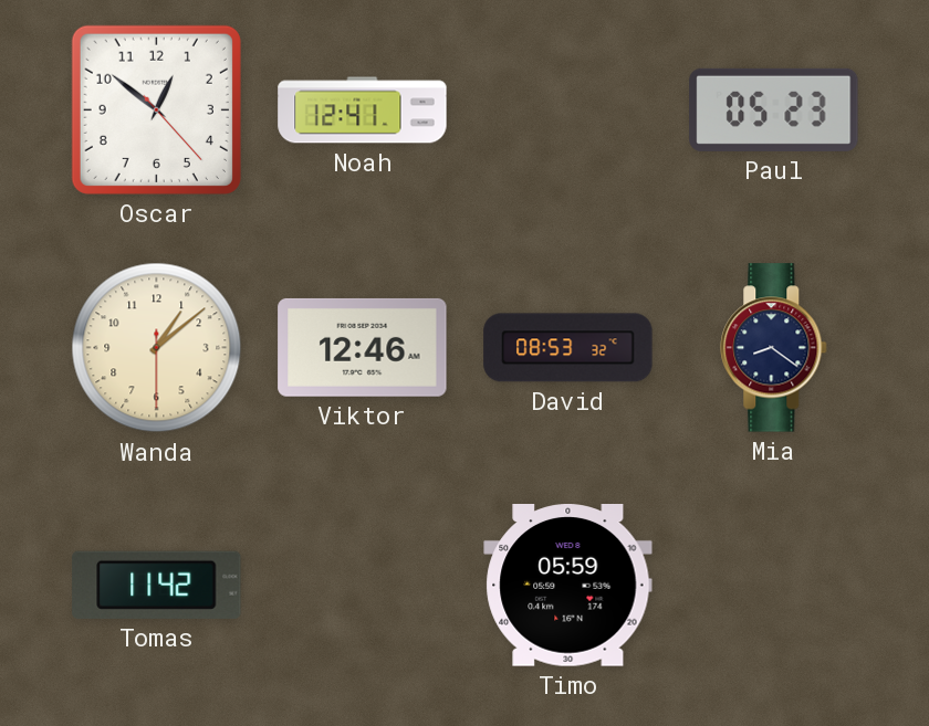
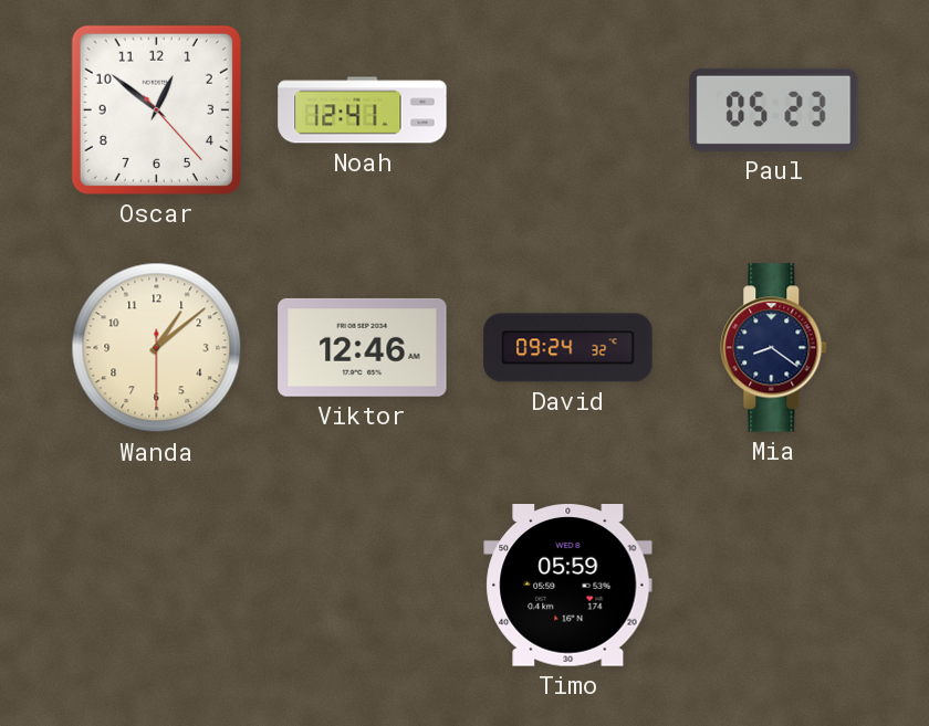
David: 08:53 -> 09:24 (568, 348)
Tomas: 11:42 -> none (157, 585)
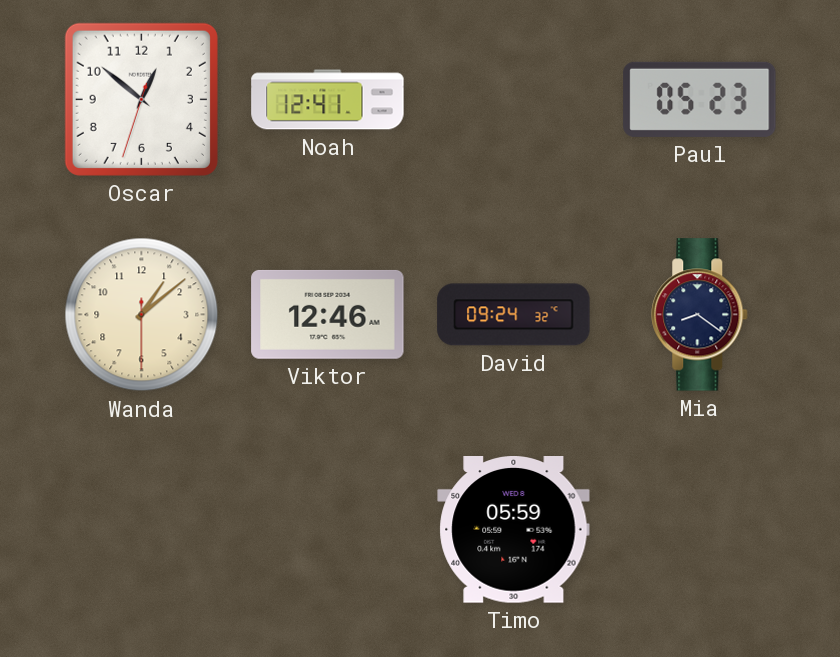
Oscar: 12:51:23 -> 12:51:33 (141, 99)
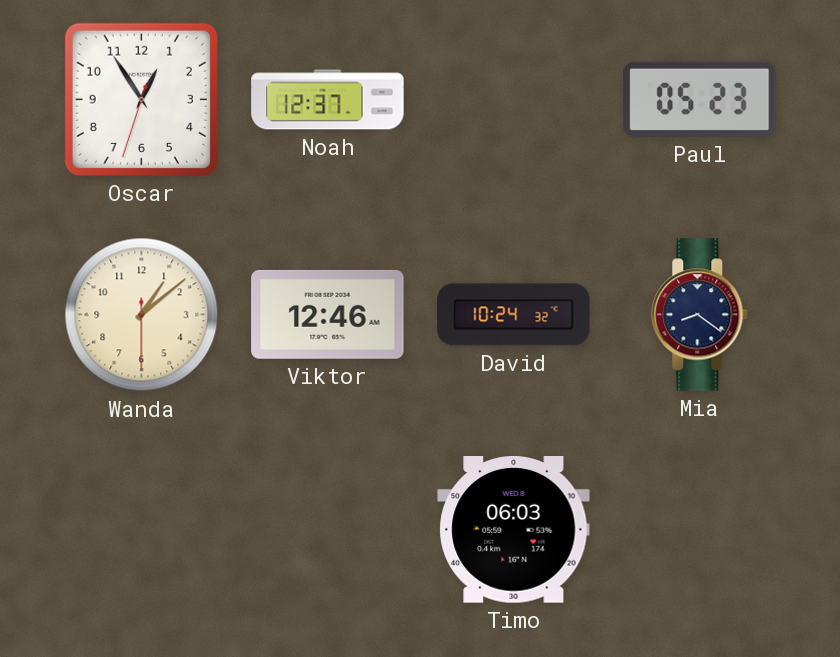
Oscar: 12:51 -> 12:54 (141, 99)
Noah: 12:41 -> 12:37 (328, 100)
David: 09:24 -> 10:24 (514, 315)
Timo: 05:59 -> 06:03 (514, 530)
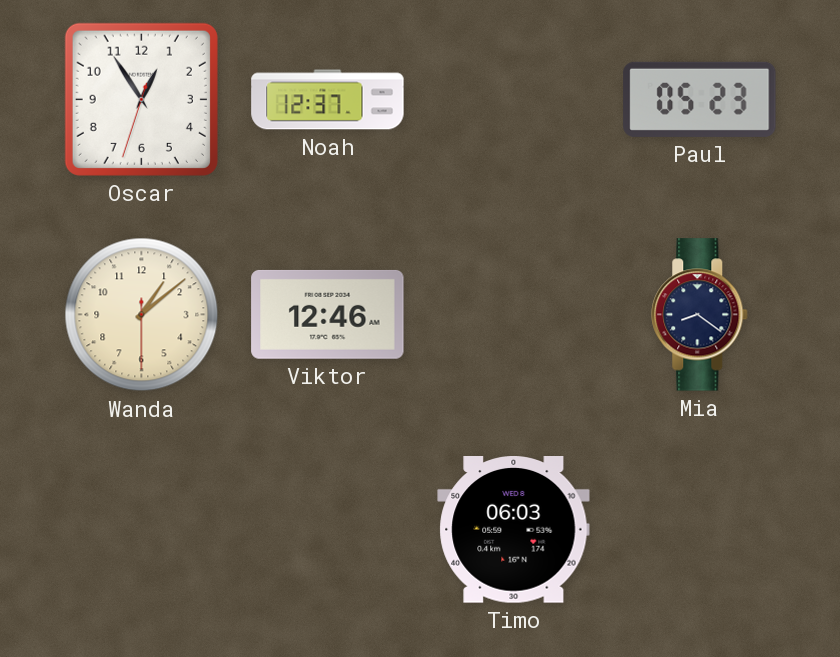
David: 10:24 -> none (514, 315)
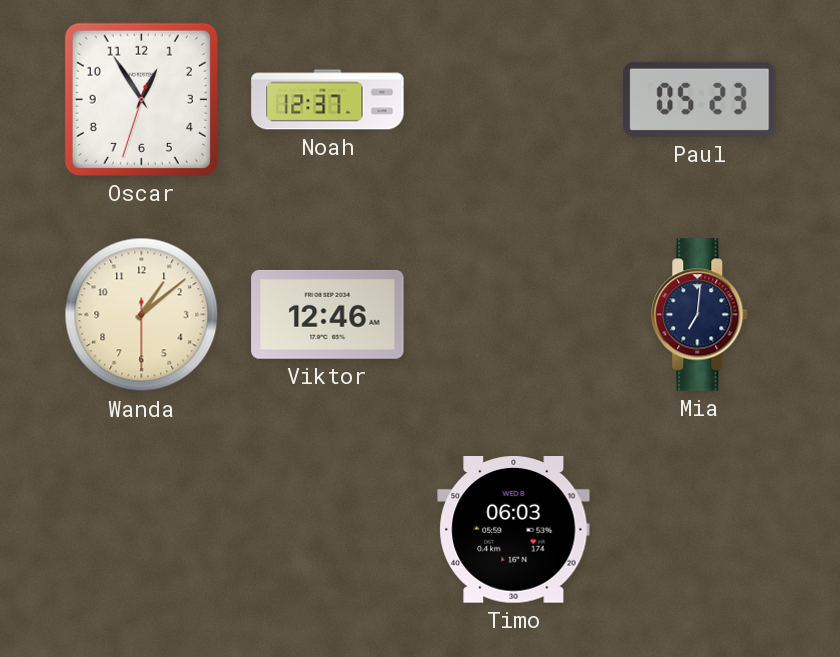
Mia: 8:21 -> 7:01 (700, 315)
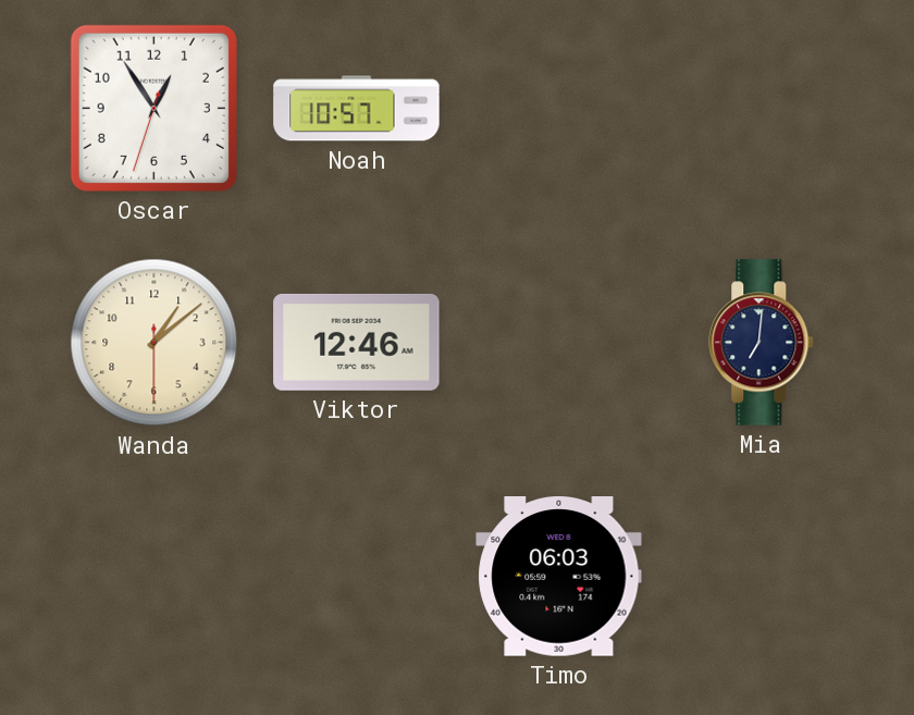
Noah: 12:37 -> 10:57 (357, 109)
Paul: 05:23 -> none (700, 99)
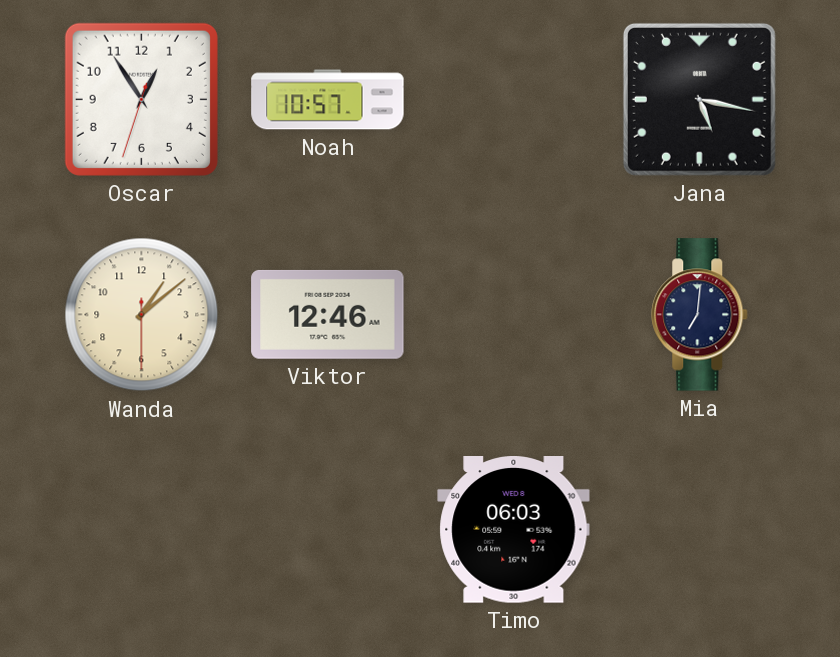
Jana: none -> 5:17 (699, 99)
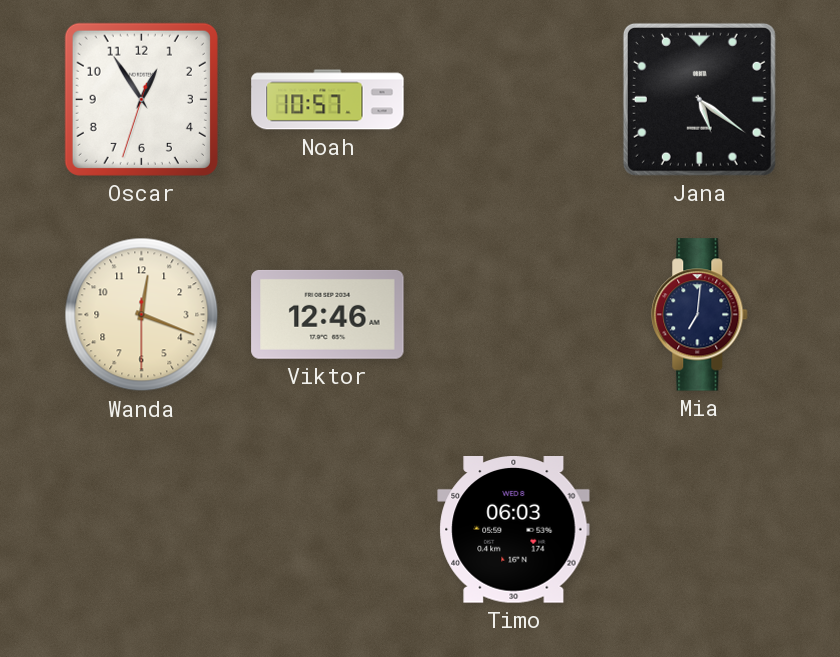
Jana: 5:17 -> 5:21 (699, 99)
Wanda: 1:08 -> 12:18 (142, 315)
